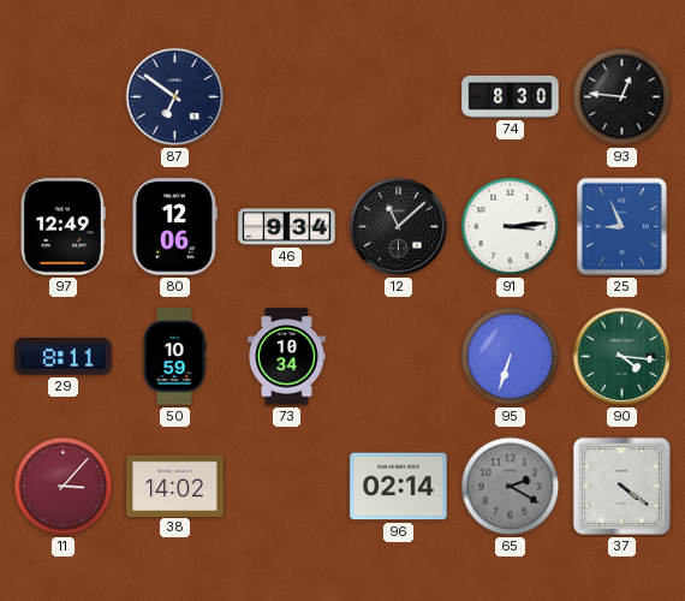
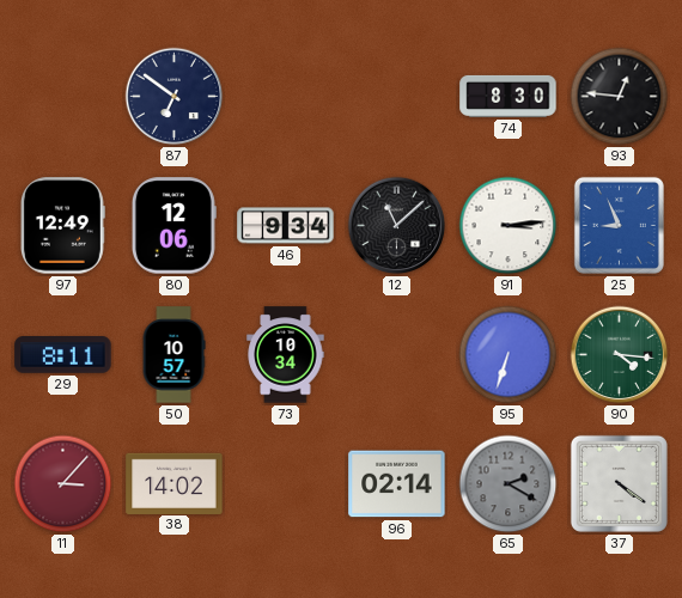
50: 10:59 -> 10:57 (173, 355)
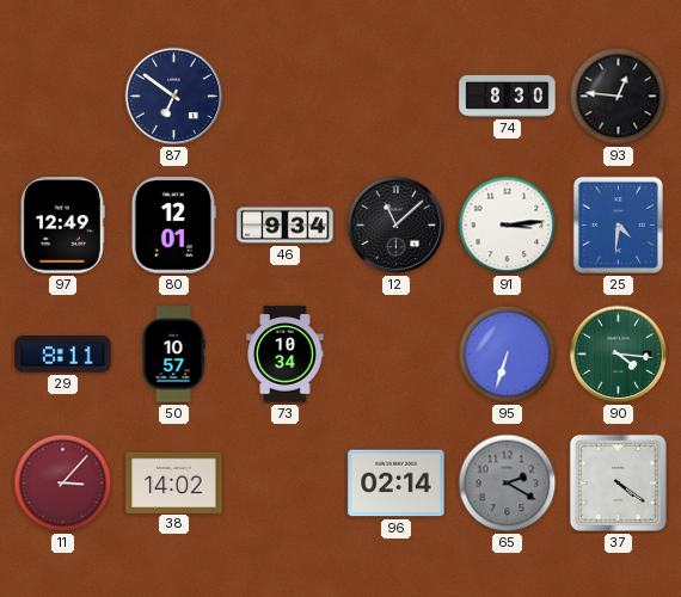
80: 12:06 -> 12:01 (173, 226)
25: 8:56 -> 4:31 (618, 224)
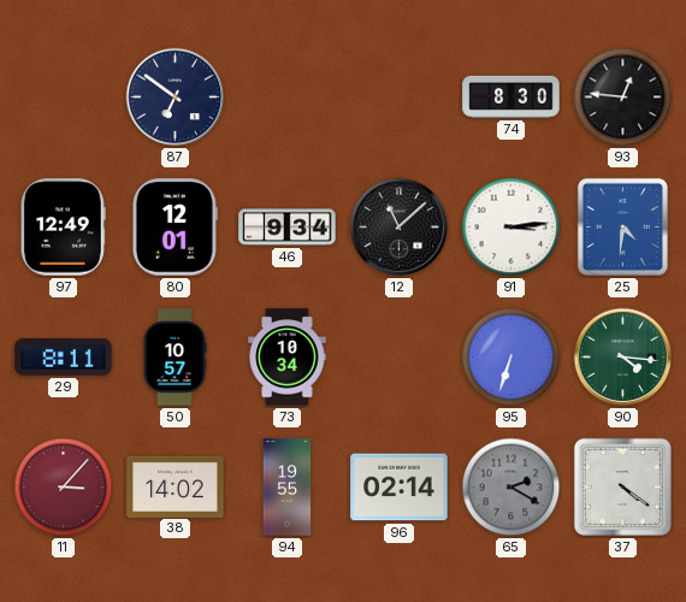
94: none -> 19:55 (288, 488)
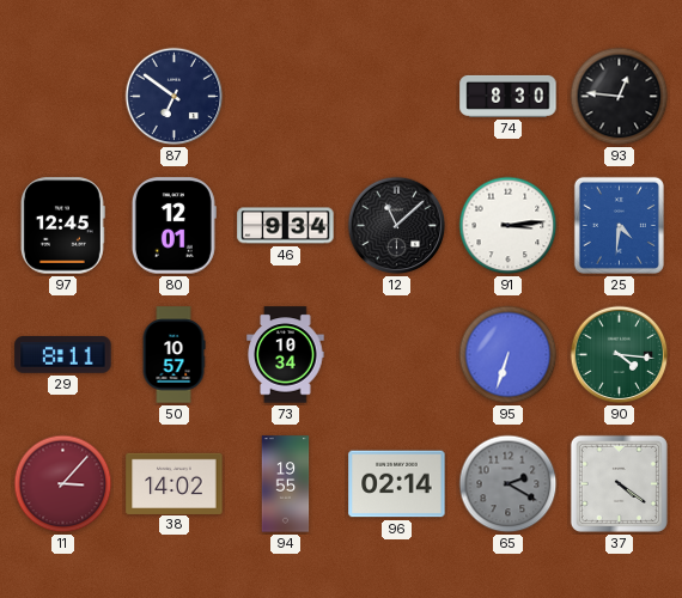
97: 12:49 -> 12:45 (62, 226)
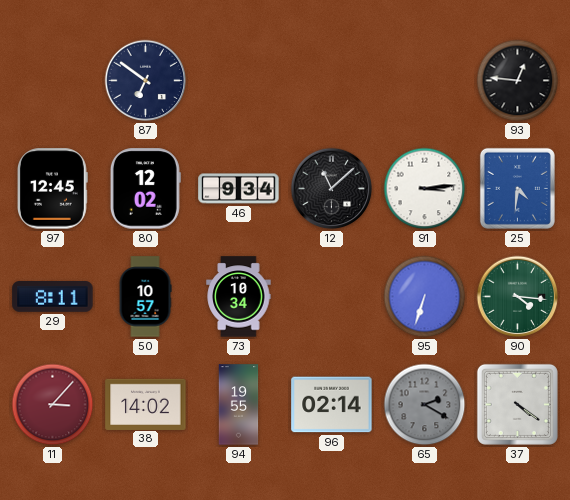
74: 8:30 -> none (509, 96)
80: 12:01 -> 12:02 (145, 189)
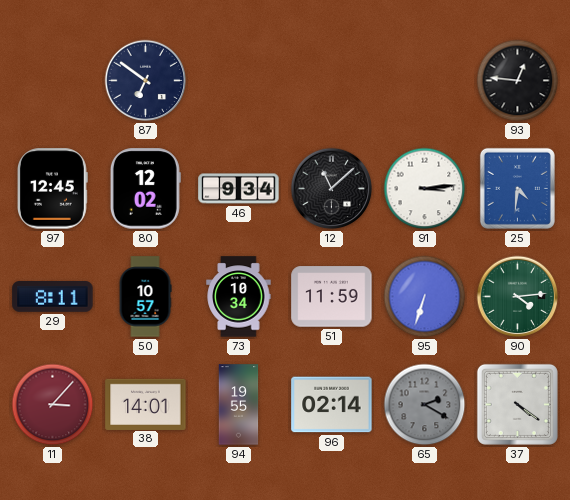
51: none -> 11:59 (332, 297)
90: 4:16 -> 4:14 (518, 297)
38: 14:02 -> 14:01 (146, 404)
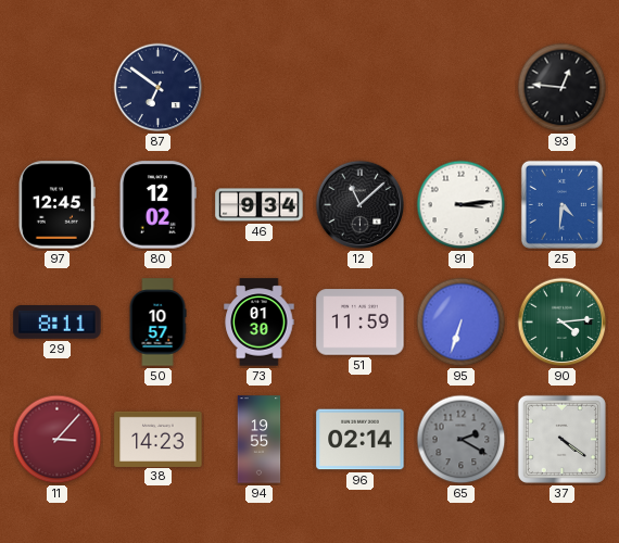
73: 10:34 -> 01:30 (260, 323)
38: 14:01 -> 14:23 (159, 439)
